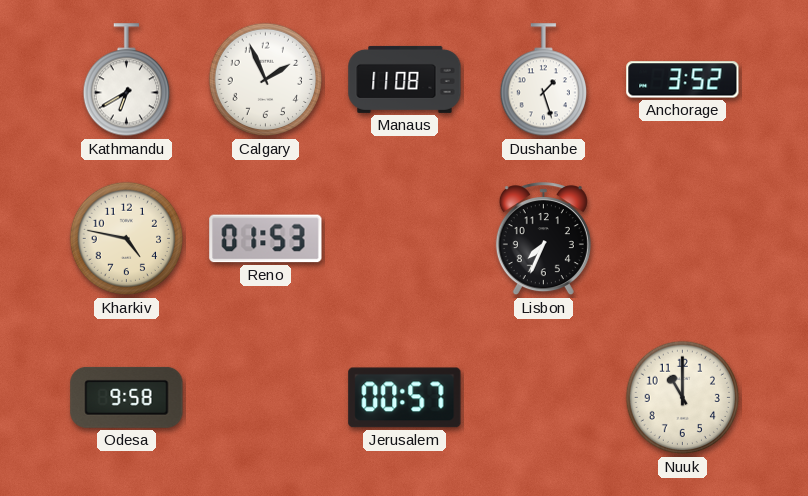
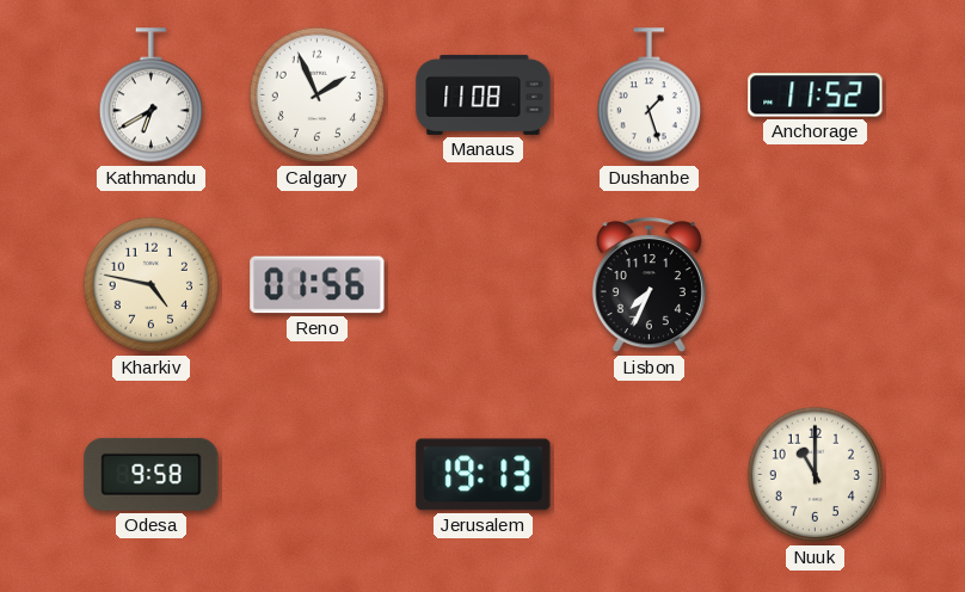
Anchorage: 3:52 -> 11:52 (816, 95)
Reno: 01:53 -> 01:56 (318, 285)
Jerusalem: 00:57 -> 19:13 (484, 475)
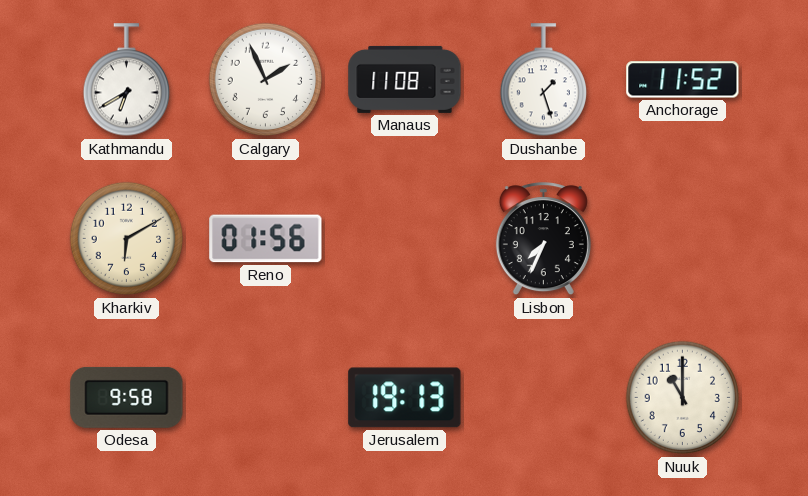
Kharkiv: 4:47 -> 6:10 (127, 239)
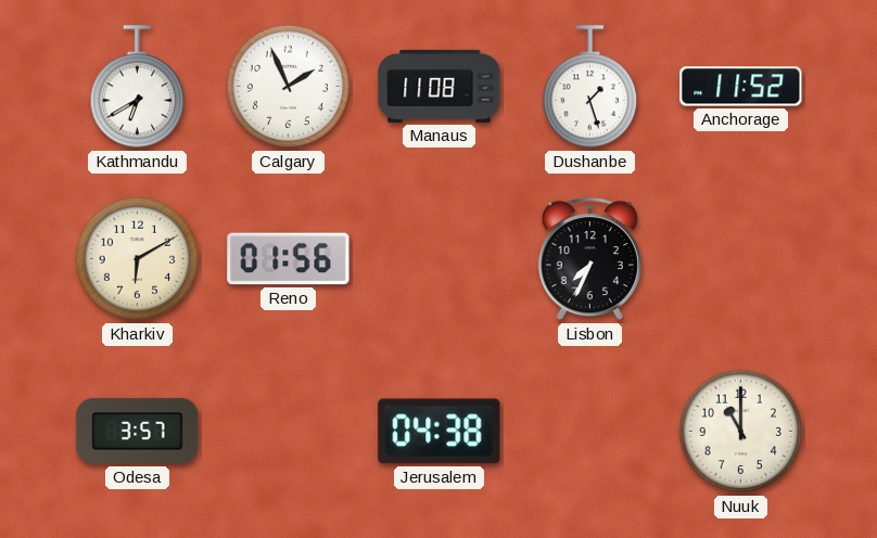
Odesa: 9:58 -> 3:57 (138, 431)
Jerusalem: 19:13 -> 04:38 (440, 432)
